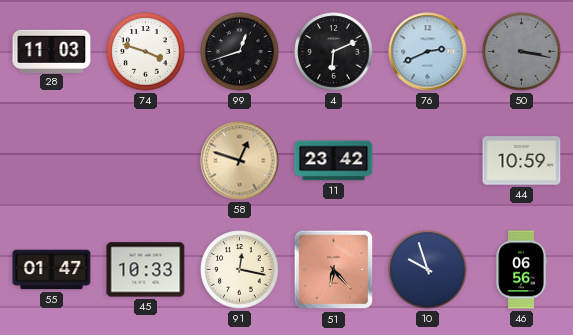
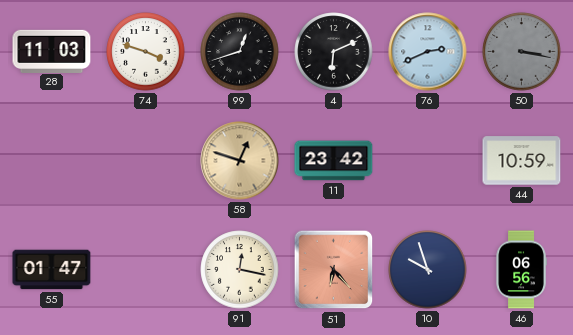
45: 10:33 -> none (146, 270)
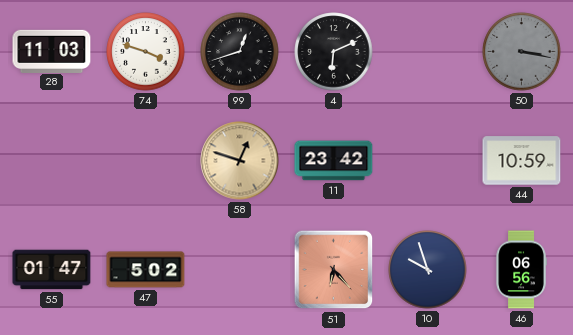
76: 2:41 -> none (428, 52)
47: none -> 5:02 (146, 270)
91: 12:17 -> none (240, 270)
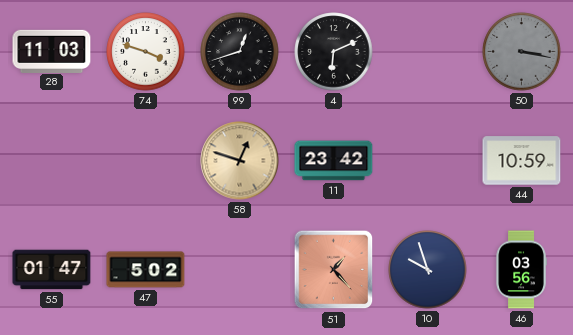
51: 6:23 -> 1:23 (334, 270)
46: 06:56 -> 03:56 (521, 270)
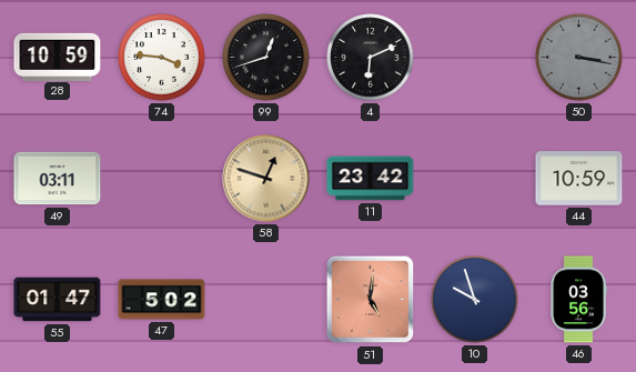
28: 11:03 -> 10:59 (58, 57)
74: 3:48 -> 3:46 (162, 58)
49: none -> 03:11 (58, 179)
51: 1:23 -> 5:01 (371, 300)
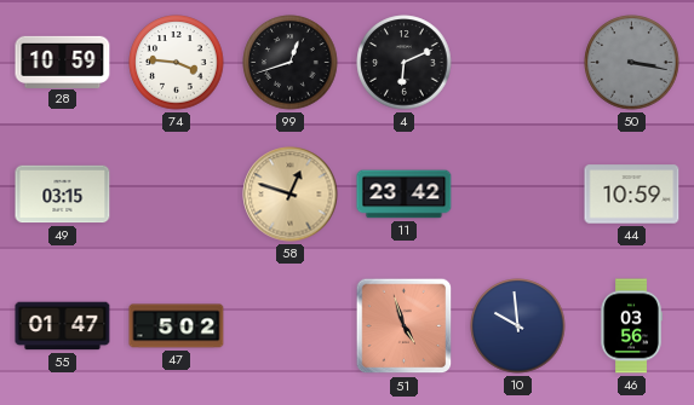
49: 03:11 -> 03:15 (63, 195)
51: 5:01 -> 4:57 (405, 326)
10: 9:57 -> 9:59 (518, 326)
